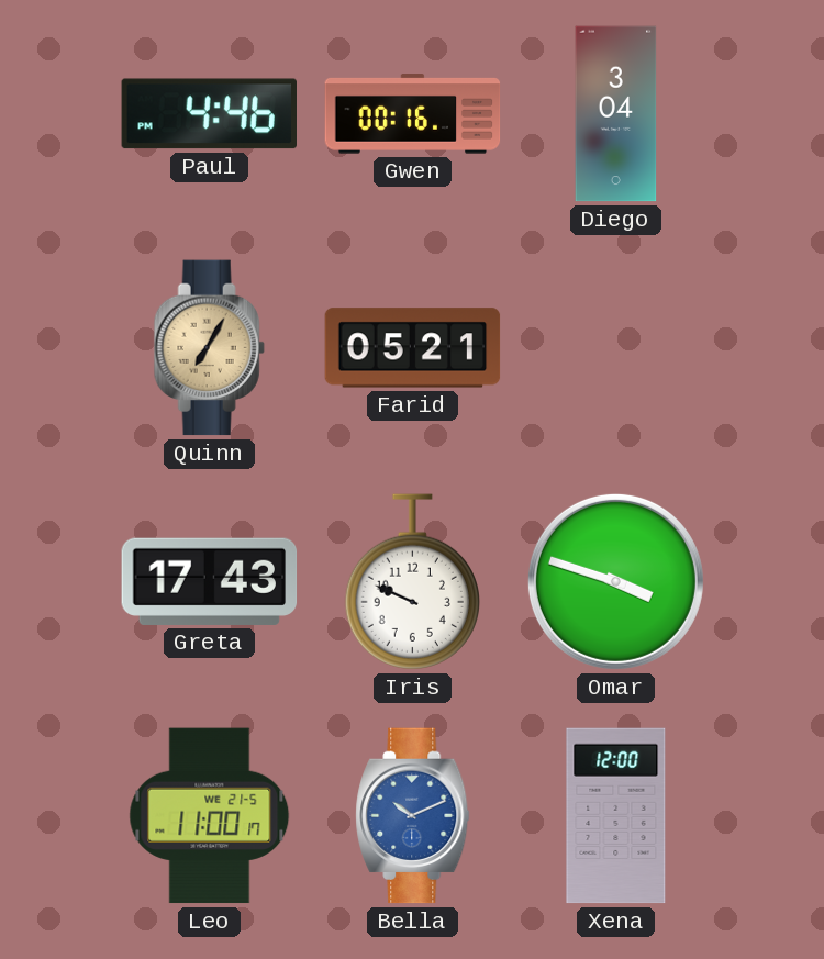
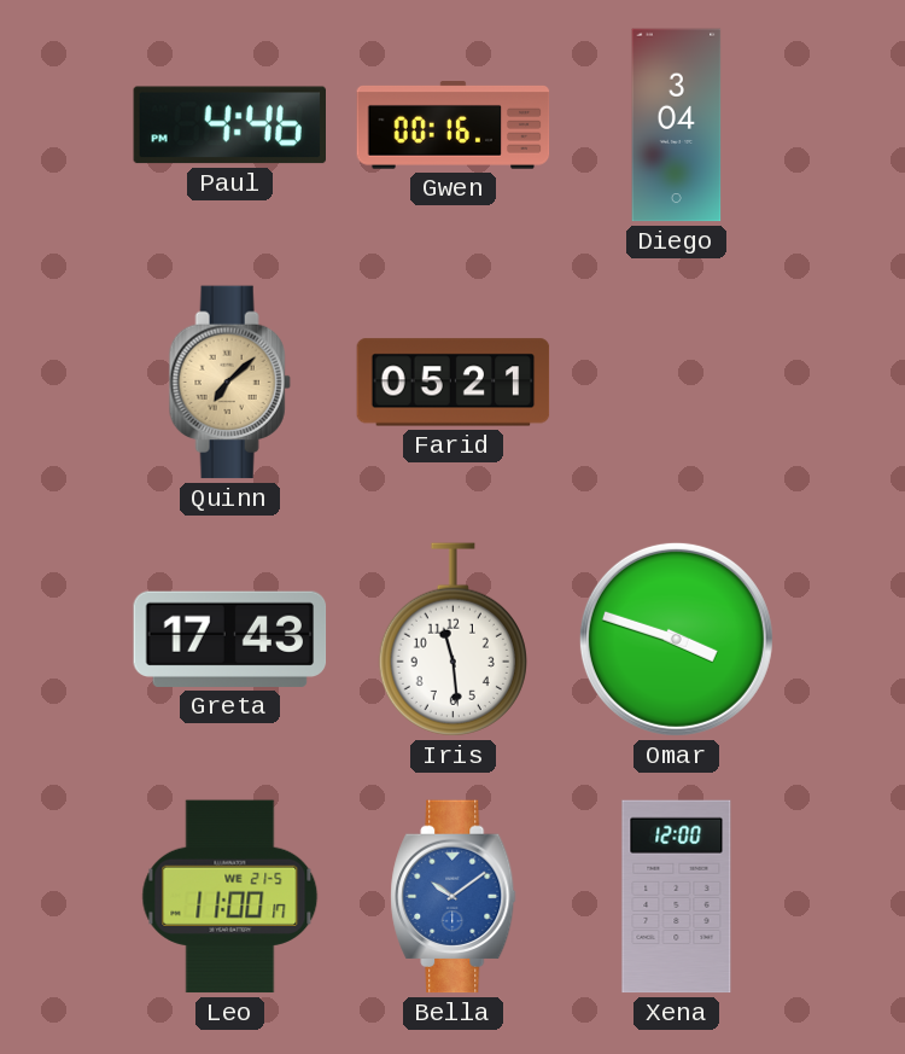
Quinn: 7:05 -> 7:08 (229, 383)
Iris: 9:49 -> 11:29 (453, 640)
Bella: 10:11 -> 10:09 (454, 897)
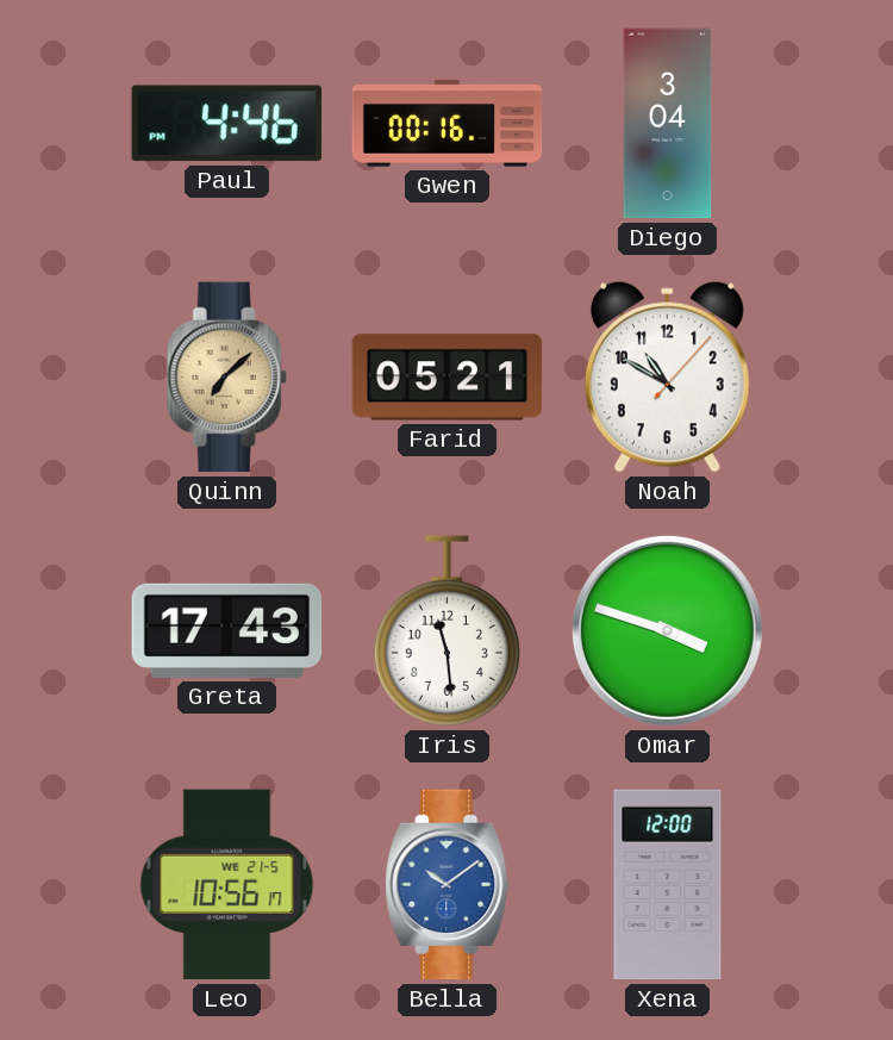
Noah: none -> 10:50 (667, 378)
Leo: 11:00 -> 10:56 (227, 885)
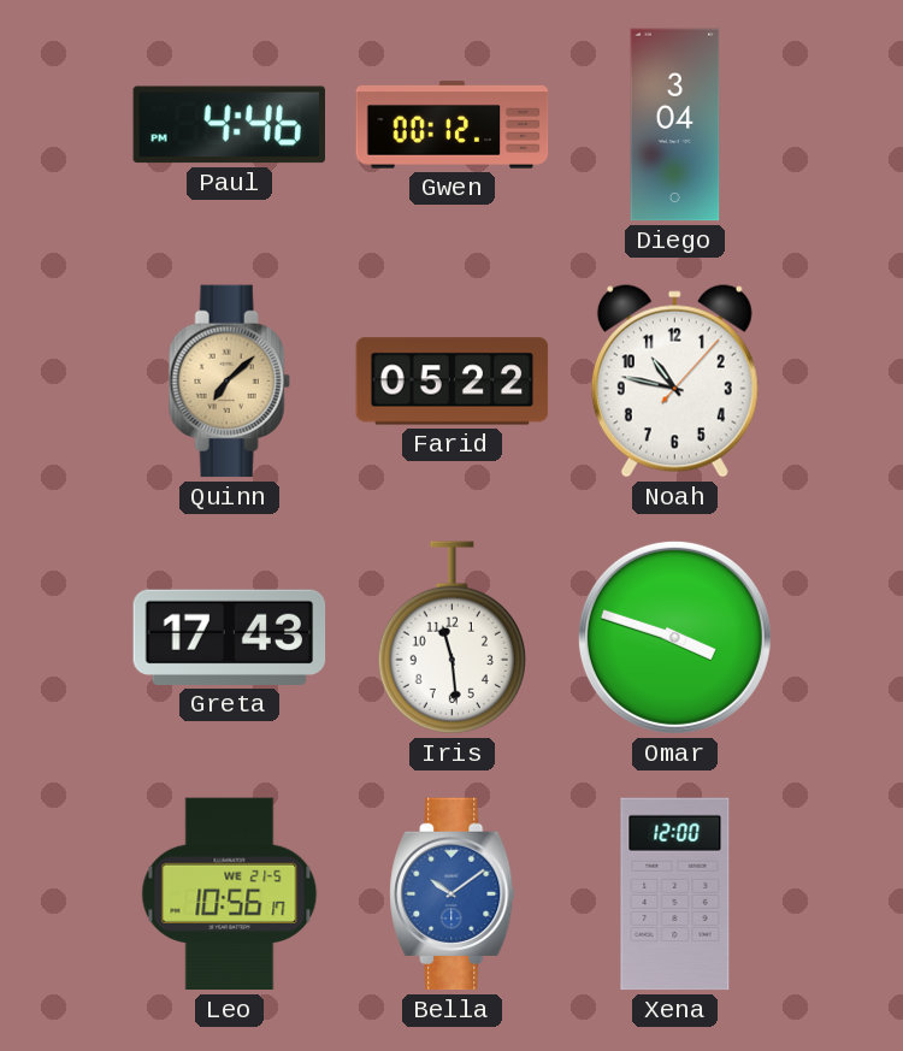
Gwen: 00:16 -> 00:12 (453, 125)
Farid: 05:21 -> 05:22 (453, 382)
Noah: 10:50 -> 10:47 (674, 382)
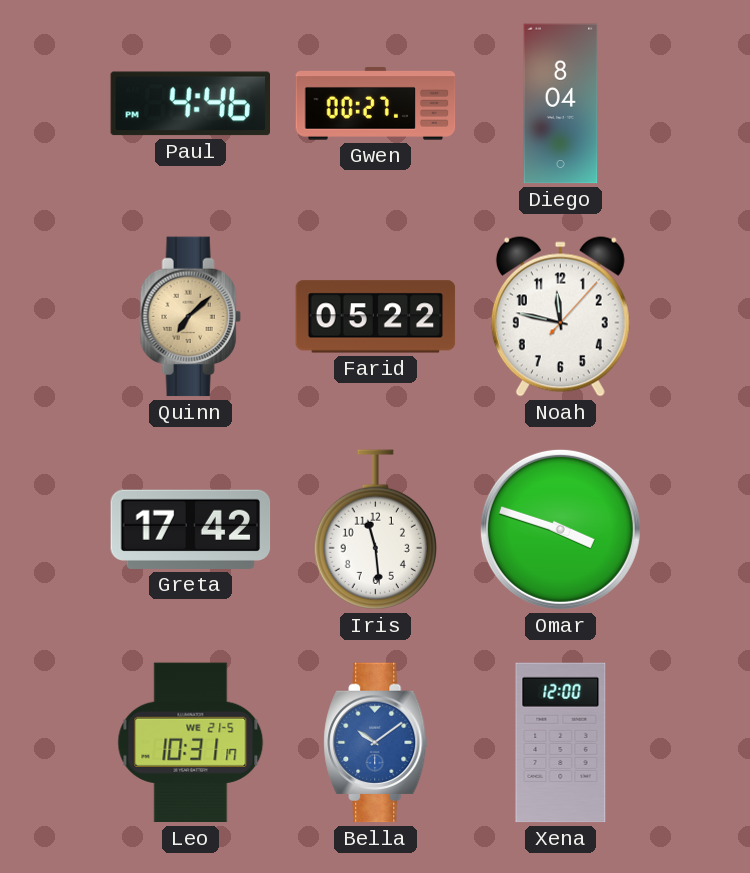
Gwen: 00:12 -> 00:27 (376, 104)
Diego: 3:04 -> 8:04 (561, 104)
Noah: 10:47 -> 11:47 (560, 317)
Greta: 17:43 -> 17:42 (191, 529)
Leo: 10:56 -> 10:31 (191, 743)
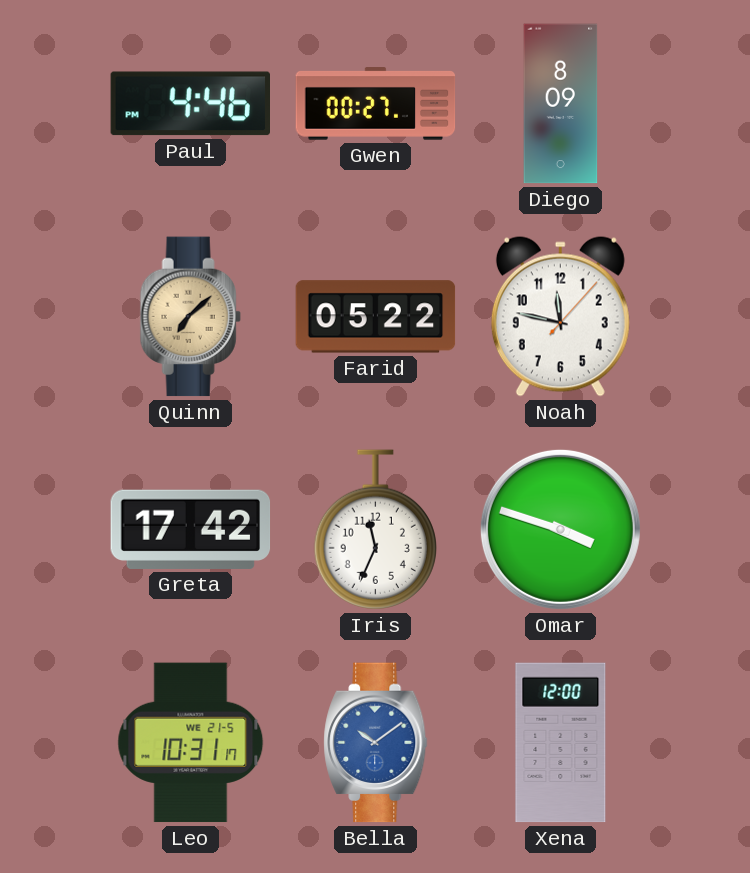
Diego: 8:04 -> 8:09 (561, 104)
Iris: 11:29 -> 11:34 (375, 530)
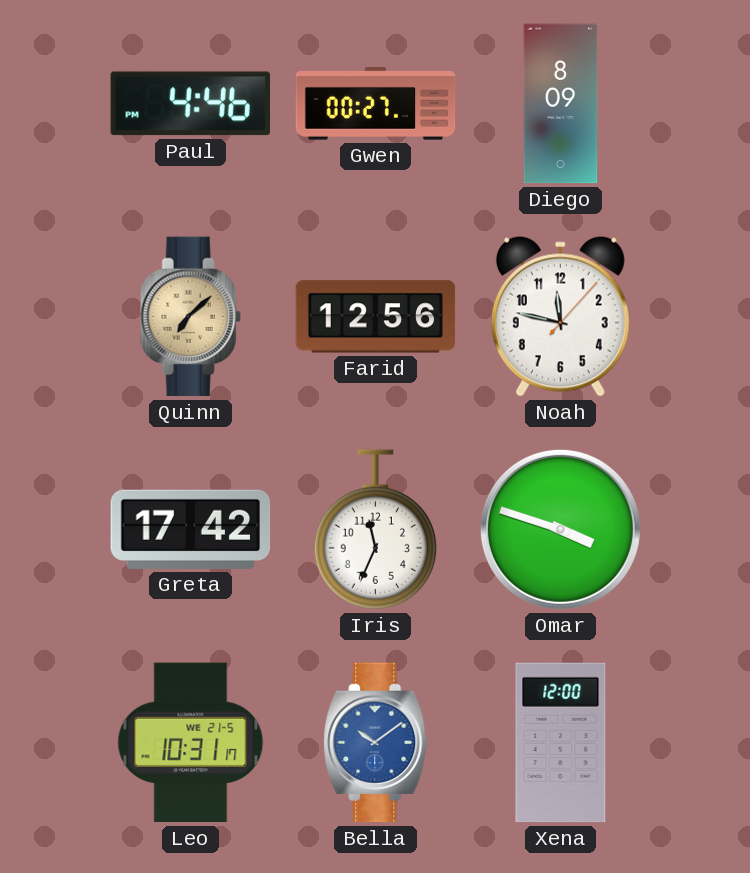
Farid: 05:22 -> 12:56 (376, 317)
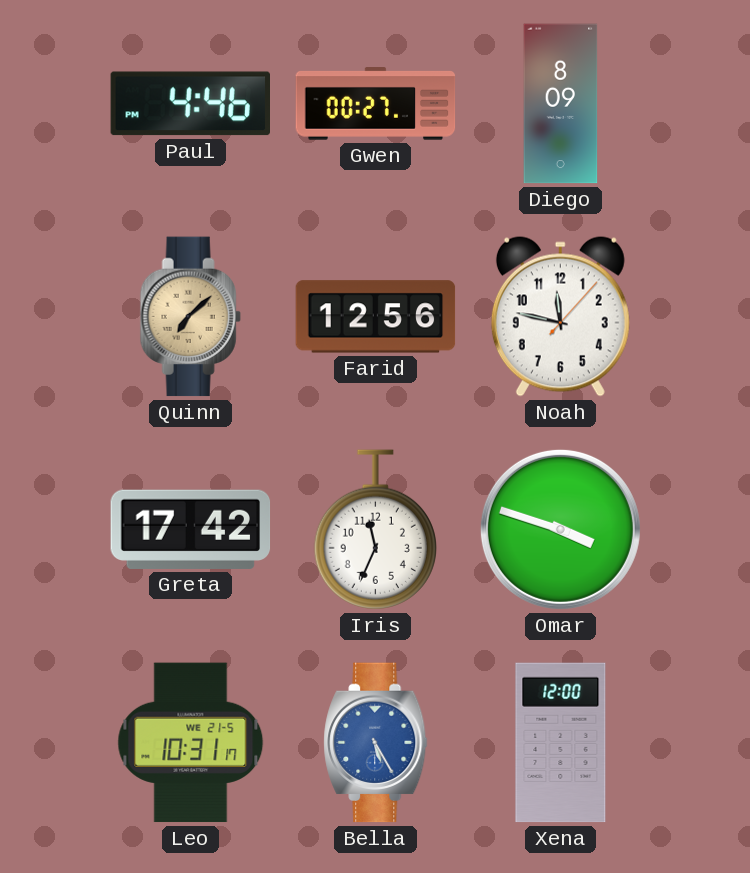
Bella: 10:09 -> 5:25 (376, 743)
